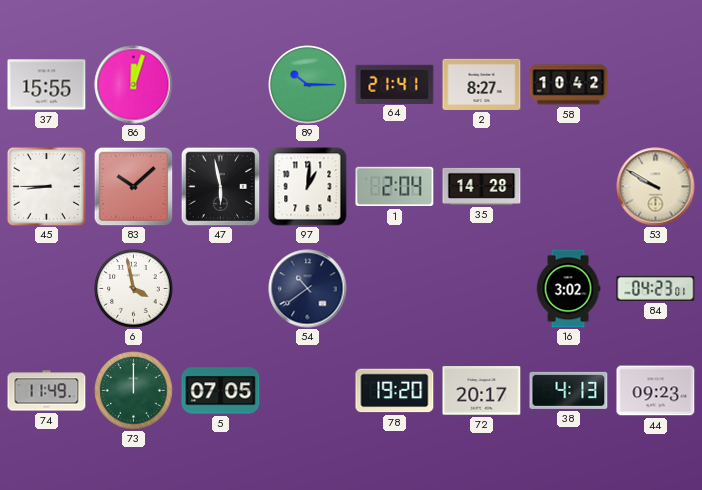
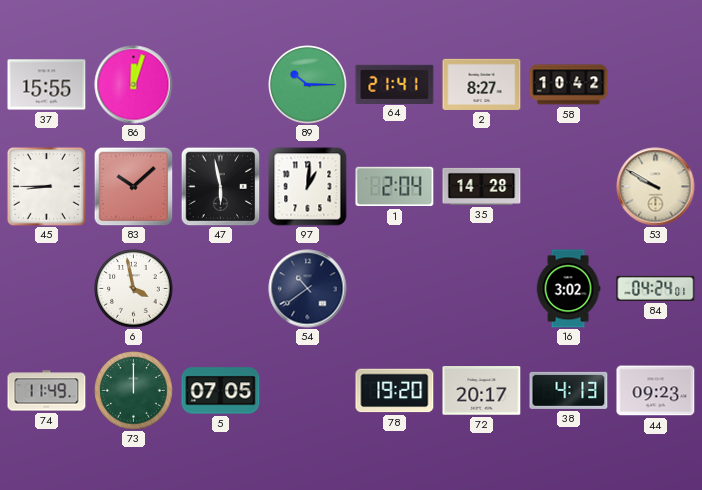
84: 04:23 -> 04:24 (656, 288)
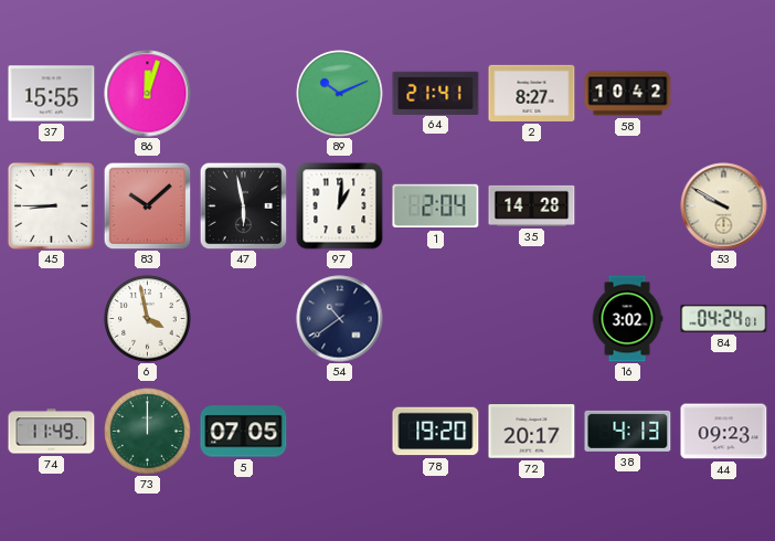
89: 10:15 -> 10:11 (340, 94)
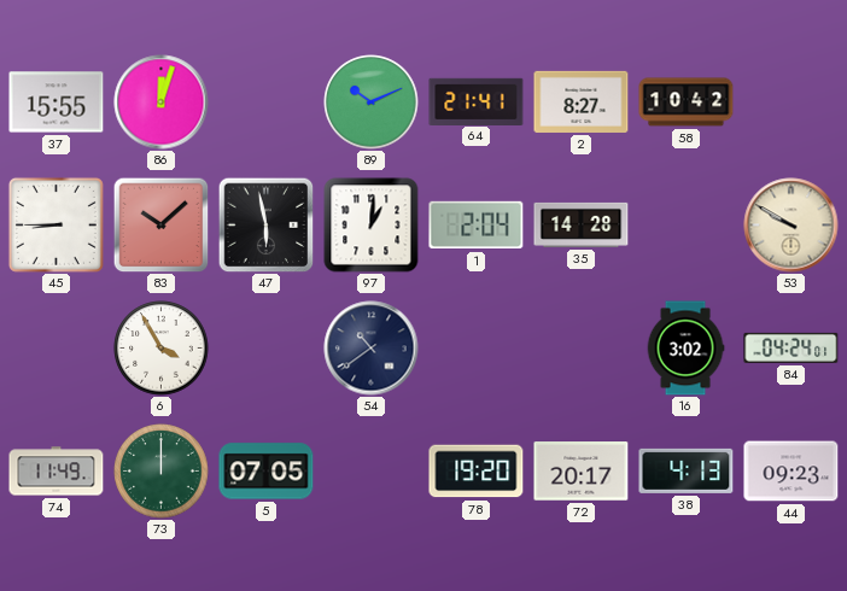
6: 3:58 -> 3:55 (162, 349)
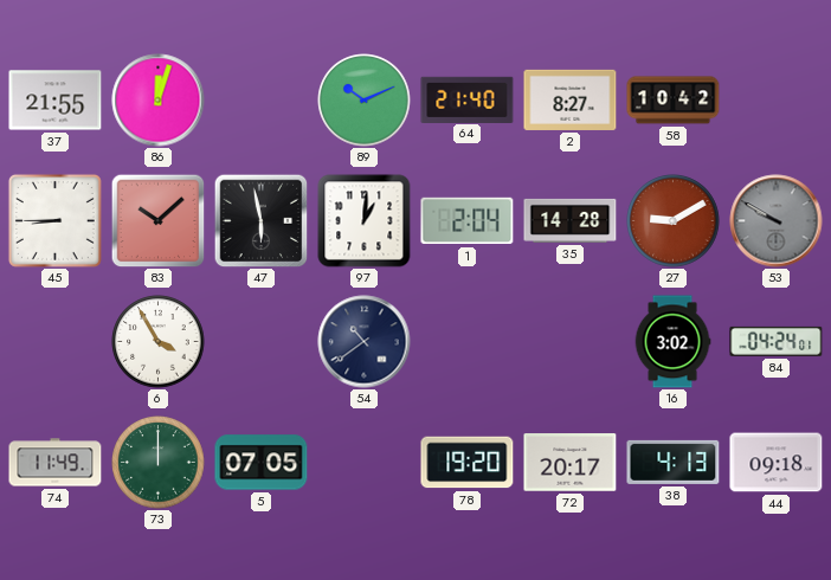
37: 15:55 -> 21:55 (56, 101)
64: 21:41 -> 21:40 (468, 99)
27: none -> 9:10 (674, 221)
53 dial: cream -> grey (777, 221)
44: 09:23 -> 09:18 (777, 463)
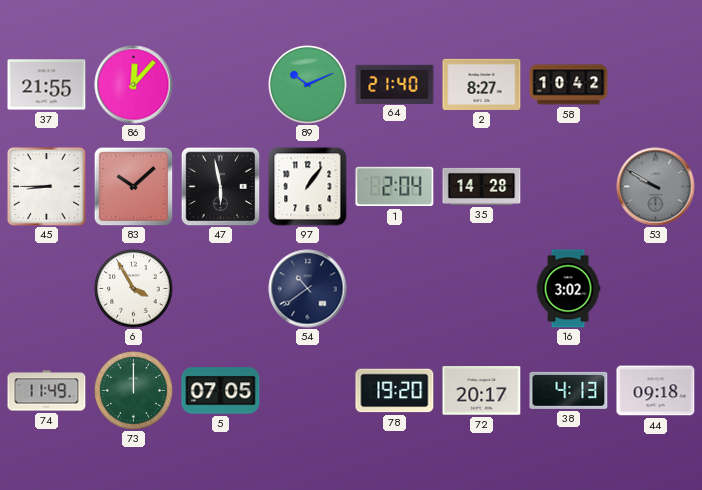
86: 12:03 -> 12:07 (134, 85)
97: 1:01 -> 1:06 (308, 187)
27: 9:10 -> none (674, 221)
84: 04:24 -> none (777, 341)
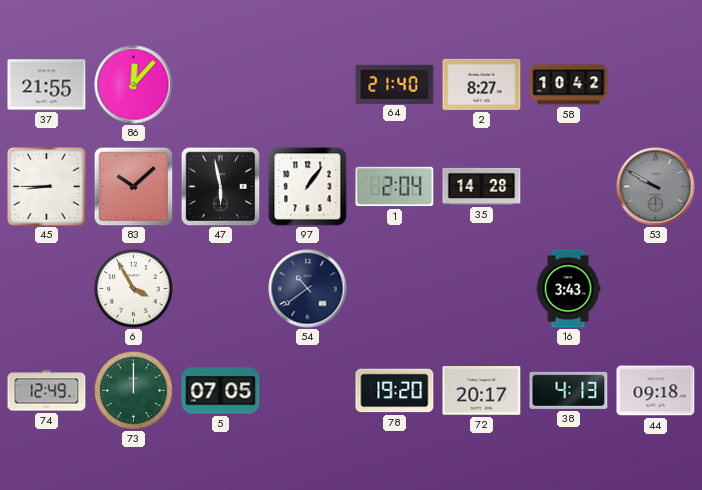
89: 10:11 -> none (308, 85)
16: 3:02 -> 3:43 (568, 289)
74: 11:49 -> 12:49 (47, 391)
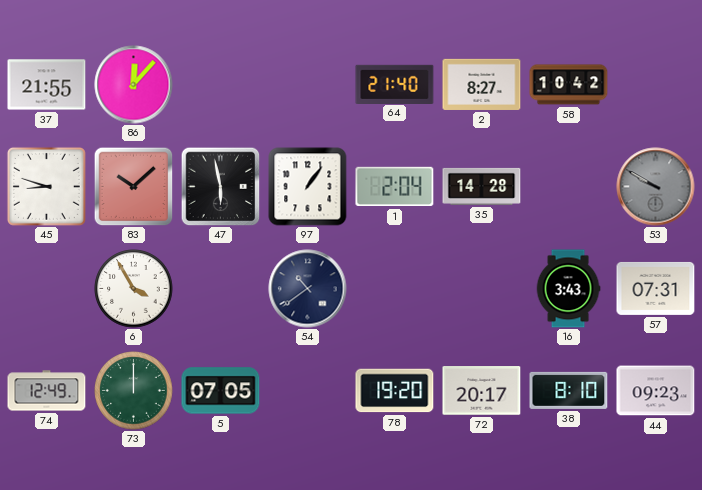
45: 8:45 -> 8:48 (46, 186)
57: none -> 07:31 (656, 288)
38: 4:13 -> 8:10 (569, 390)
44: 09:18 -> 09:23 (656, 391)
